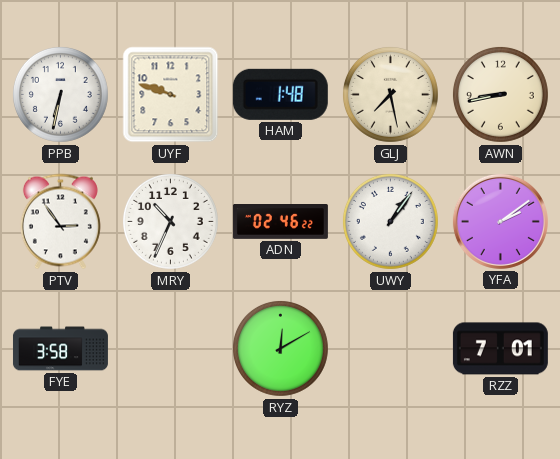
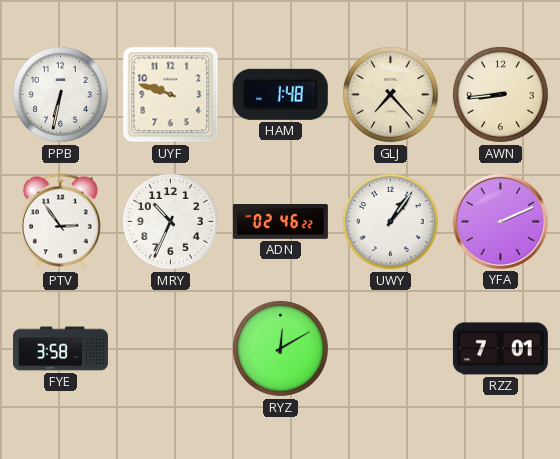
GLJ: 7:28 -> 7:23 (390, 94)
AWN: 8:43 -> 8:44 (500, 94)
YFA: 2:09 -> 2:11 (500, 221)
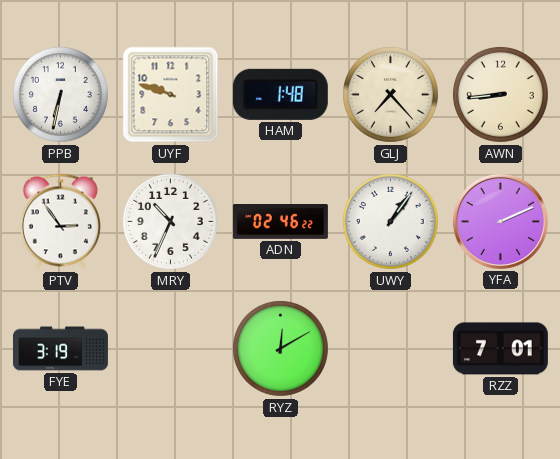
FYE: 3:58 -> 3:19 (60, 349)
